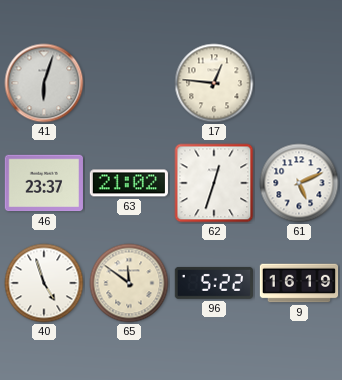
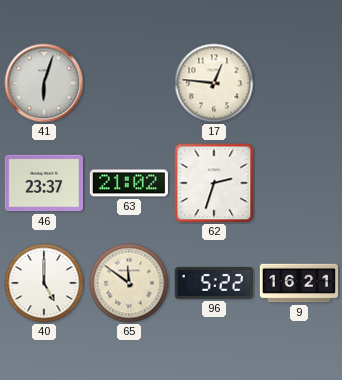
62: 12:33 -> 2:33 (214, 183)
61: 5:11 -> none (299, 183)
40: 4:57 -> 5:00 (44, 283)
9: 16:19 -> 16:21 (299, 283)
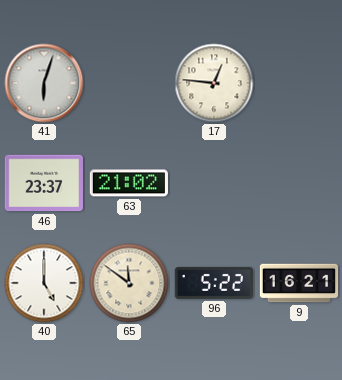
62: 2:33 -> none (214, 183)
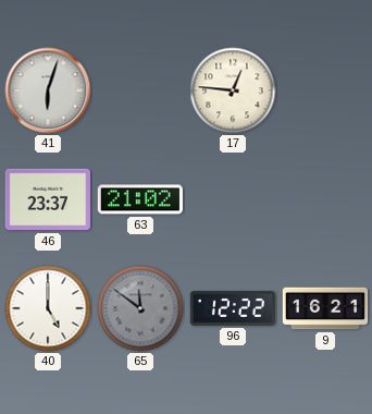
65 dial: cream -> grey (140, 308)
96: 5:22 -> 12:22 (232, 308)
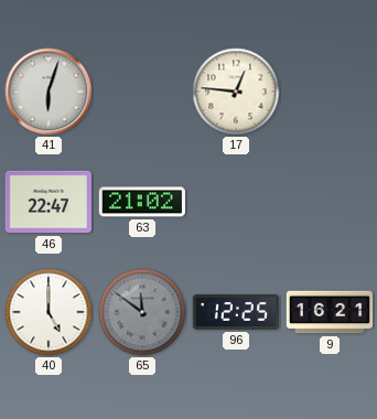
46: 23:37 -> 22:47 (47, 202)
96: 12:22 -> 12:25 (235, 312)
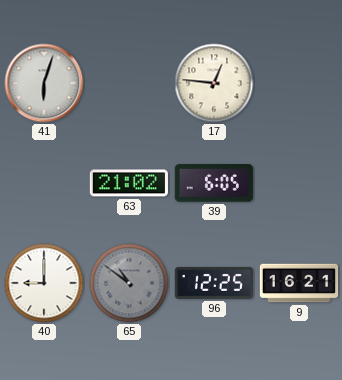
46: 22:47 -> none (47, 202)
39: none -> 6:05 (214, 183)
40: 5:00 -> 9:00 (44, 283)
65: 11:51 -> 10:51 (129, 283)
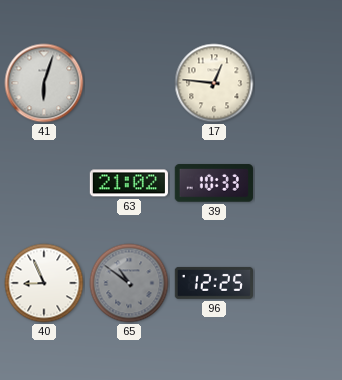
39: 6:05 -> 10:33 (214, 183)
40: 9:00 -> 8:56 (44, 283)
9: 16:21 -> none (299, 283)
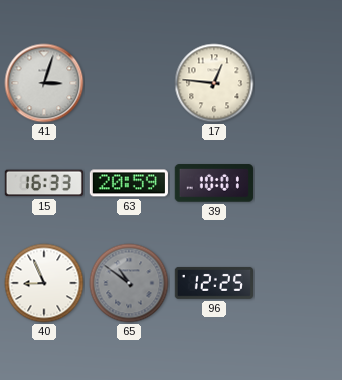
41: 6:03 -> 3:03 (44, 83)
15: none -> 16:33 (44, 183)
63: 21:02 -> 20:59 (129, 183)
39: 10:33 -> 10:01 (214, 183)
